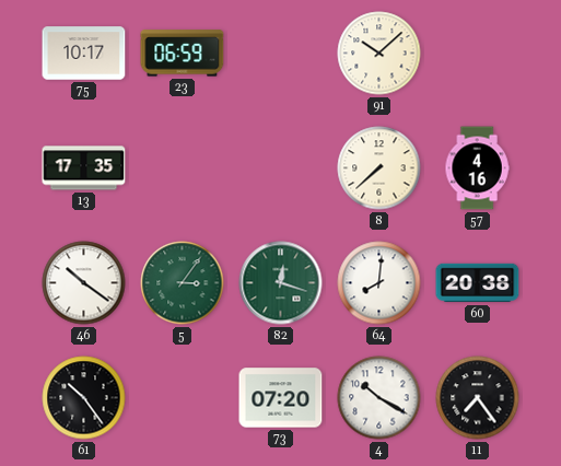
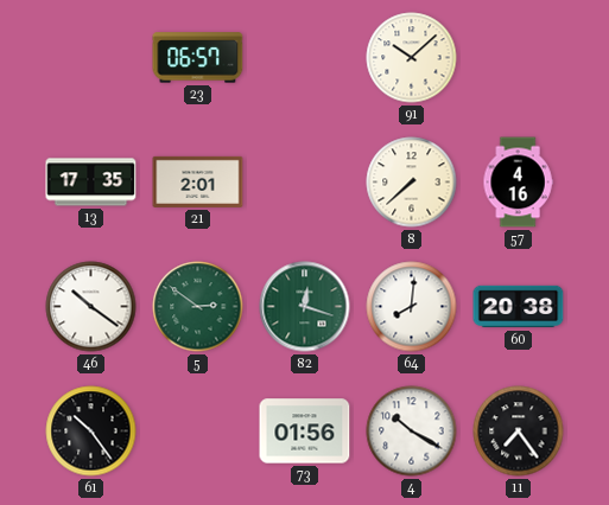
75: 10:17 -> none (84, 54)
23: 06:59 -> 06:57 (198, 58)
21: none -> 2:01 (198, 181)
5: 3:06 -> 2:51 (198, 307)
73: 07:20 -> 01:56 (305, 432)
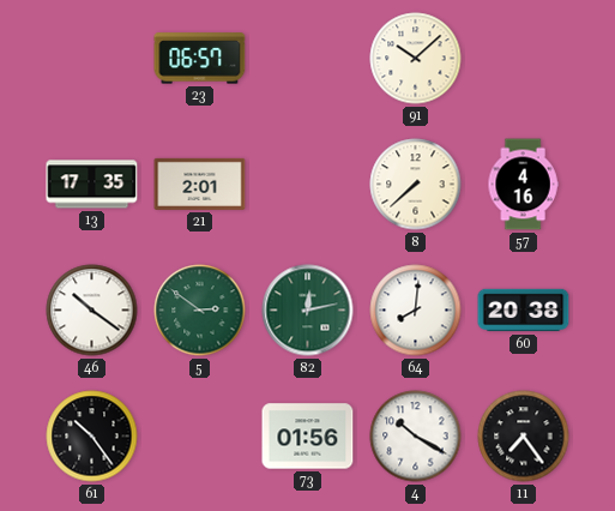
82: 12:18 -> 12:13 (308, 311)
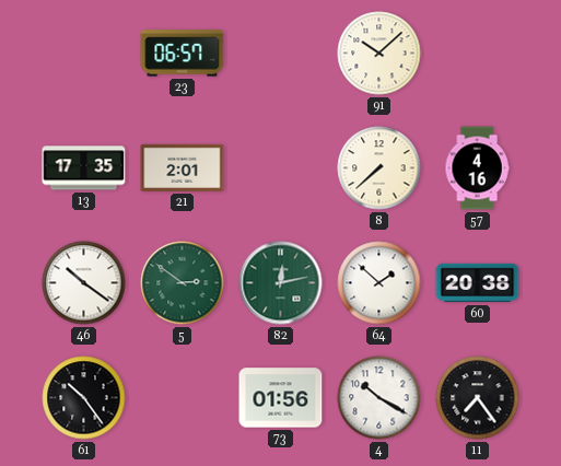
64: 8:01 -> 1:52 (379, 283)
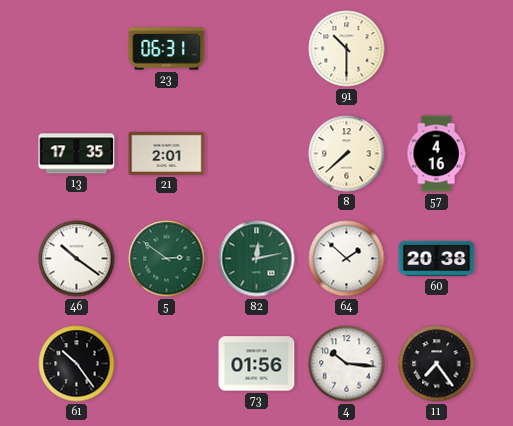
23: 06:57 -> 06:31 (167, 49)
91: 10:08 -> 10:30 (347, 49)
4: 10:20 -> 10:16 (347, 364)
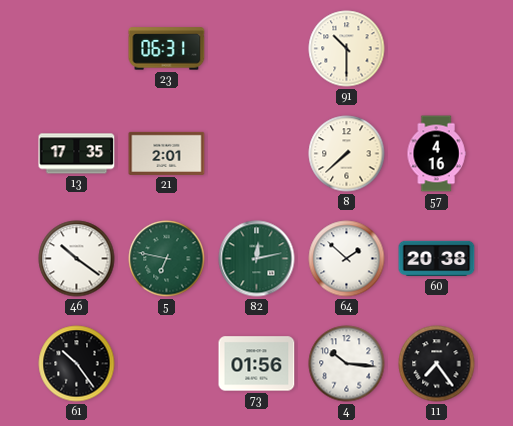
5: 2:51 -> 6:47 (167, 259)
